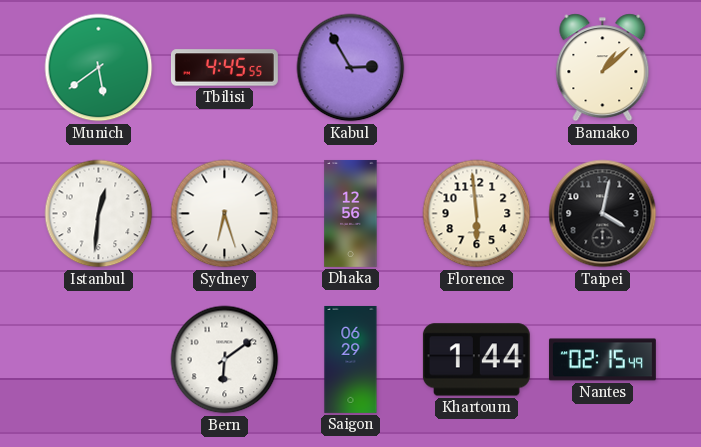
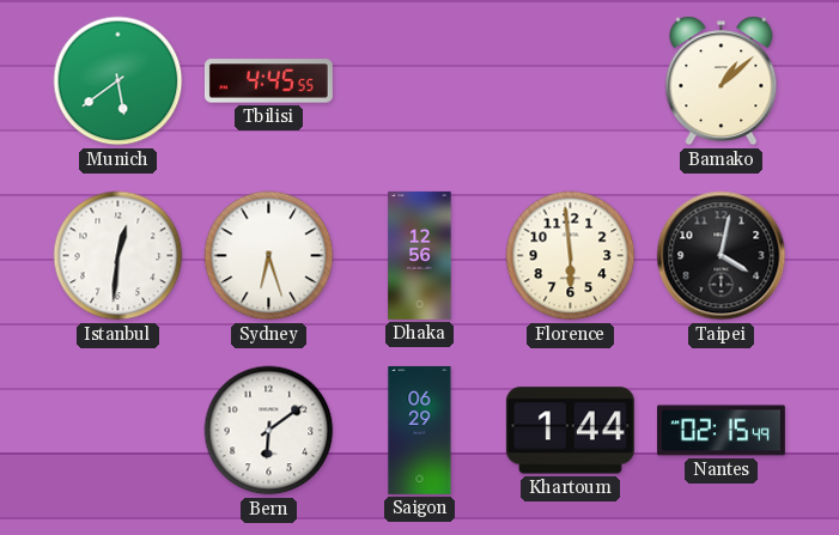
Kabul: 2:55 -> none (351, 68)
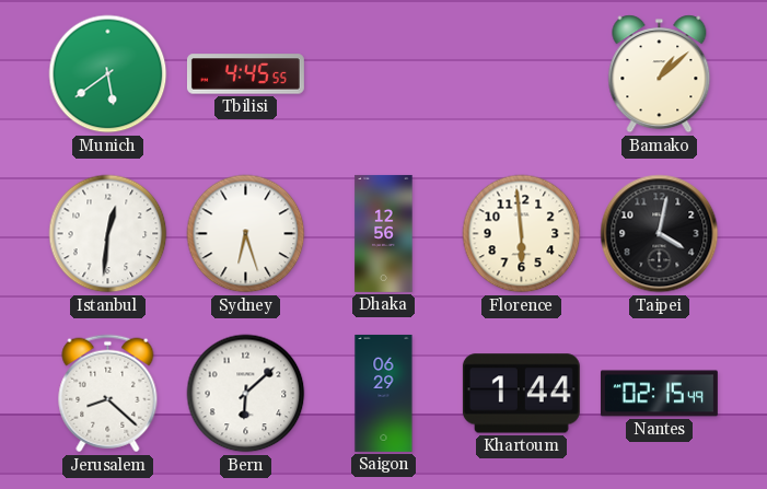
Jerusalem: none -> 8:22 (108, 394)
Bern: 6:09 -> 6:08 (246, 394)
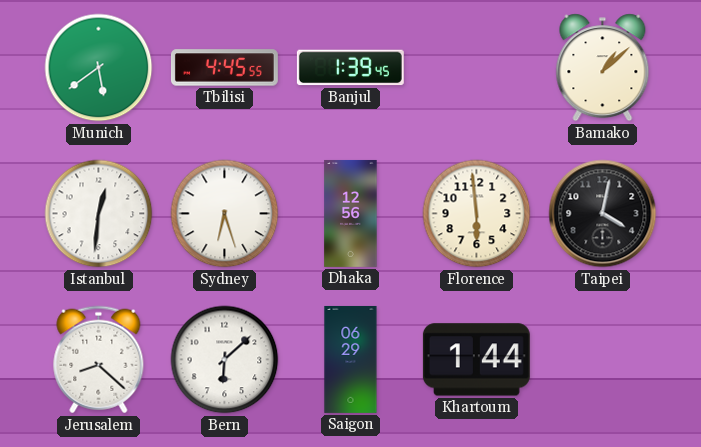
Banjul: none -> 1:39 (350, 68)
Nantes: 02:15 -> none (659, 394)
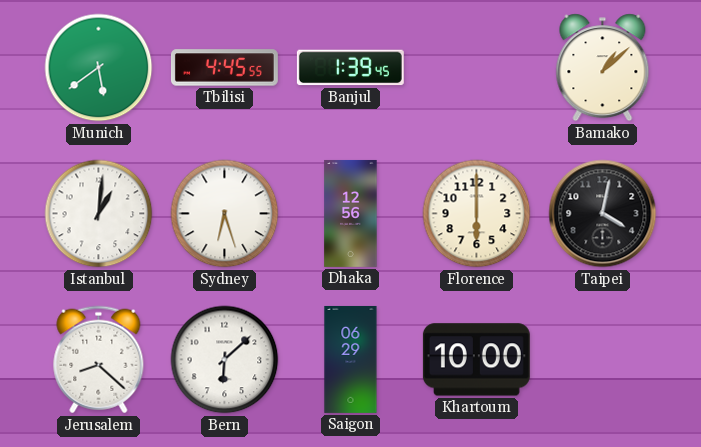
Istanbul: 12:31 -> 1:01 (99, 214)
Florence: 5:59 -> 6:00 (477, 214)
Khartoum: 1:44 -> 10:00 (476, 360)
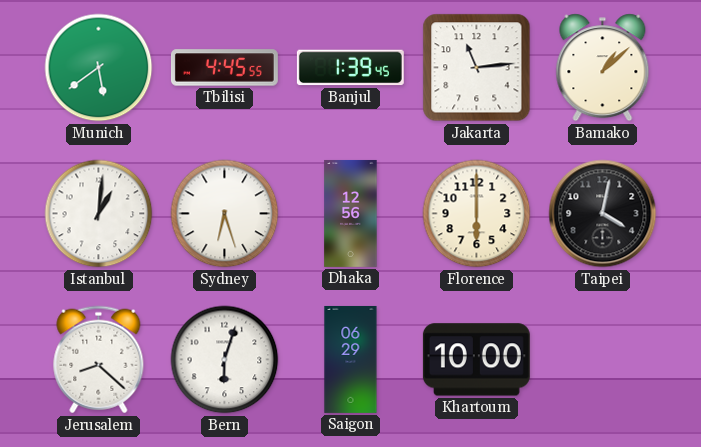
Jakarta: none -> 11:14 (477, 68)
Bern: 6:08 -> 6:03 (225, 360)
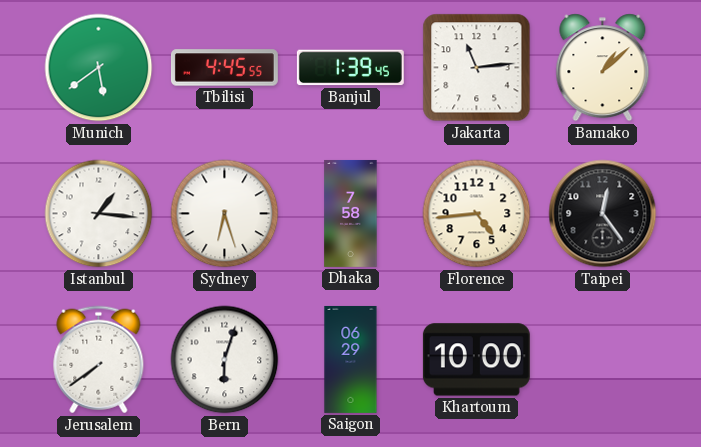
Istanbul: 1:01 -> 1:16 (99, 214)
Dhaka: 12:56 -> 7:58 (351, 213)
Florence: 6:00 -> 4:44 (477, 214)
Taipei: 4:02 -> 12:24 (603, 214)
Jerusalem: 8:22 -> 7:39 (99, 360)
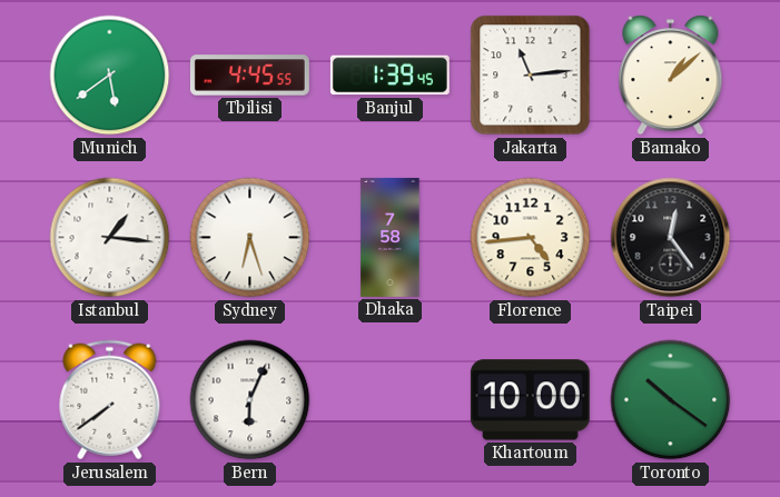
Bern: 6:03 -> 6:04 (250, 400)
Saigon: 06:29 -> none (351, 359)
Toronto: none -> 10:21 (671, 400)
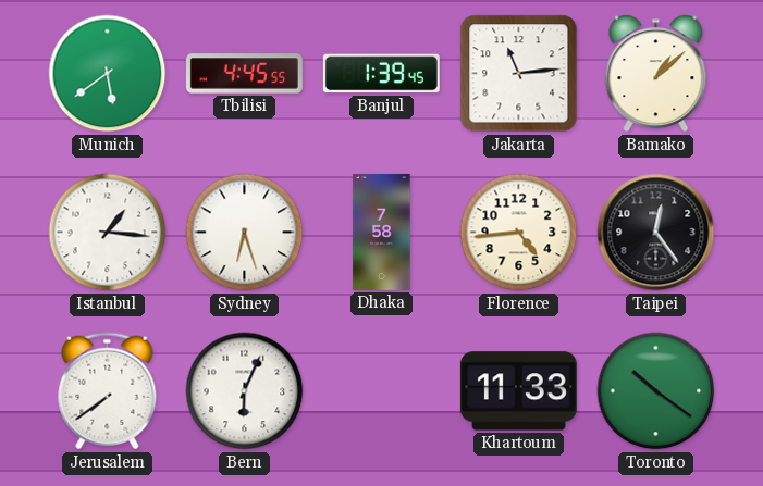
Khartoum: 10:00 -> 11:33 (518, 391)
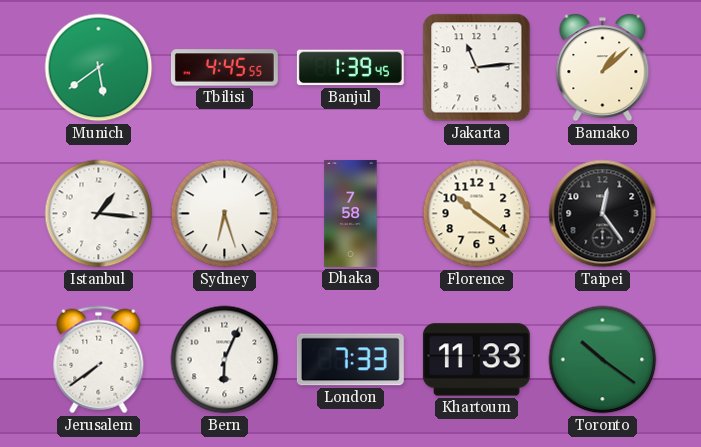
Florence: 4:44 -> 10:21 (477, 214)
London: none -> 7:33 (350, 360)
